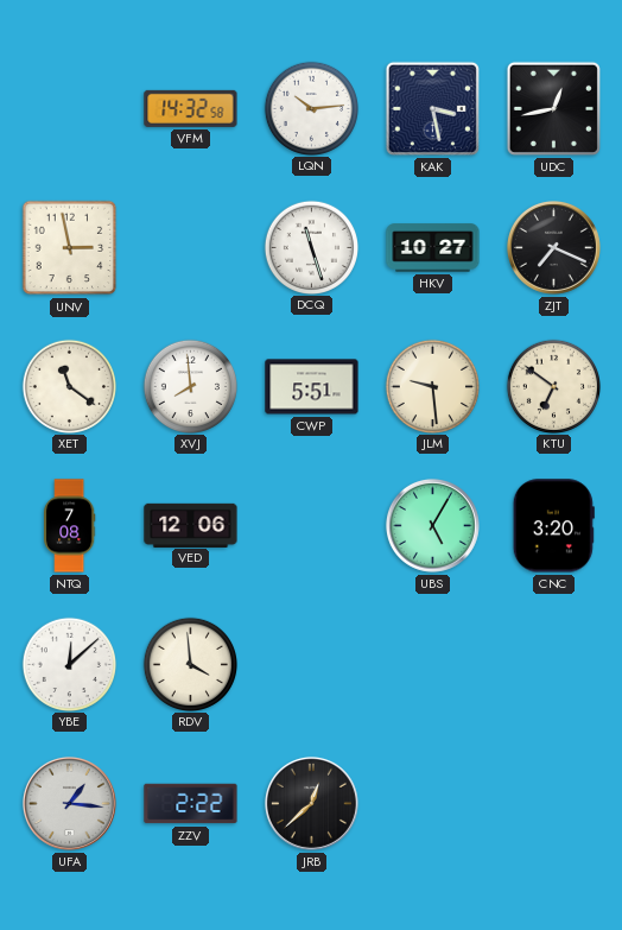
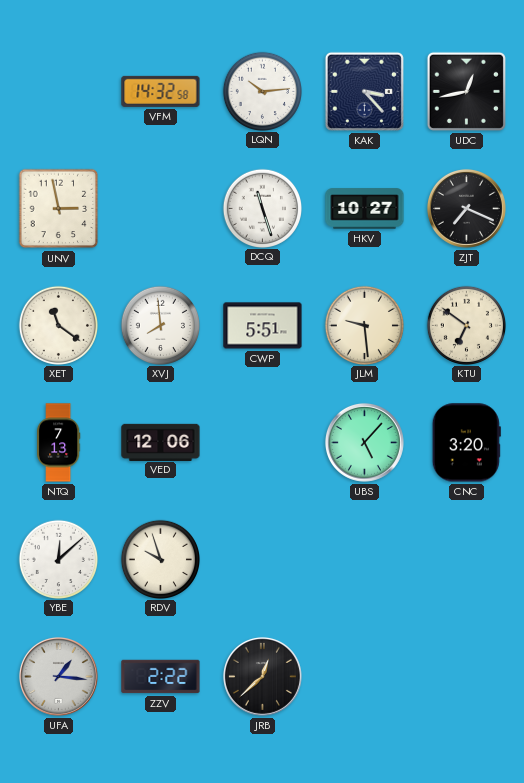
KAK: 3:28 -> 3:23 (364, 91)
NTQ: 7:08 -> 7:13 (58, 443)
UBS: 5:05 -> 5:07 (364, 442)
RDV: 3:59 -> 9:57 (160, 559)
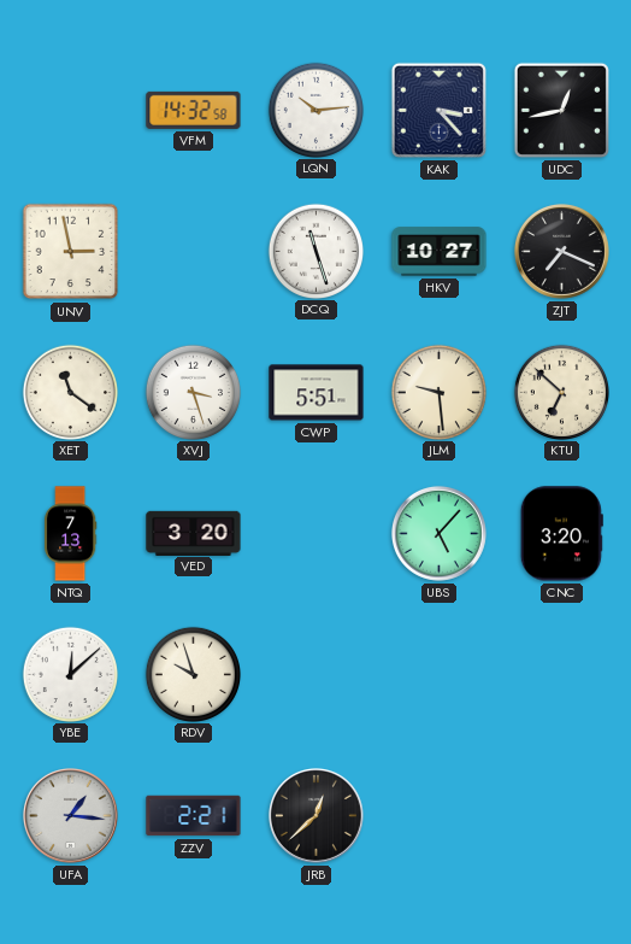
XVJ: 7:59 -> 3:27 (193, 392)
KTU: 6:51 -> 6:52 (561, 392)
VED: 12:06 -> 3:20 (194, 533)
ZZV: 2:22 -> 2:21 (194, 816)
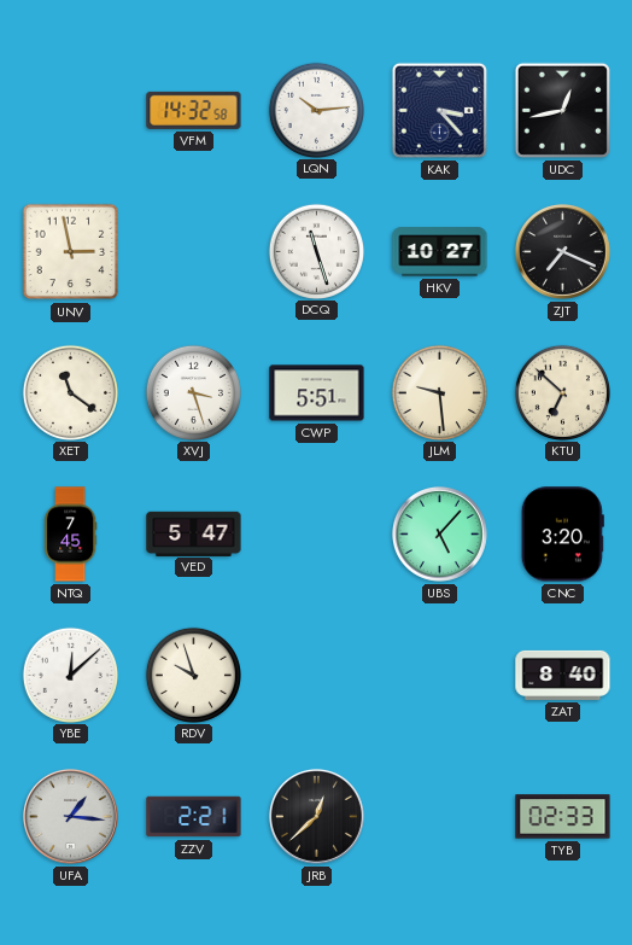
NTQ: 7:13 -> 7:45 (70, 535)
VED: 3:20 -> 5:47 (194, 533)
ZAT: none -> 8:40 (563, 675)
TYB: none -> 02:33 (563, 817)
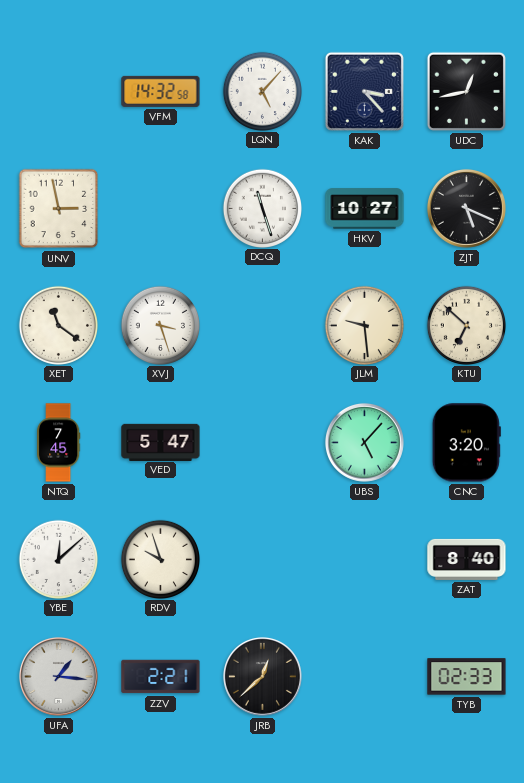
LQN: 10:14 -> 5:07 (262, 91)
ZJT: 7:19 -> 5:19 (466, 208)
CWP: 5:51 -> none (317, 393)
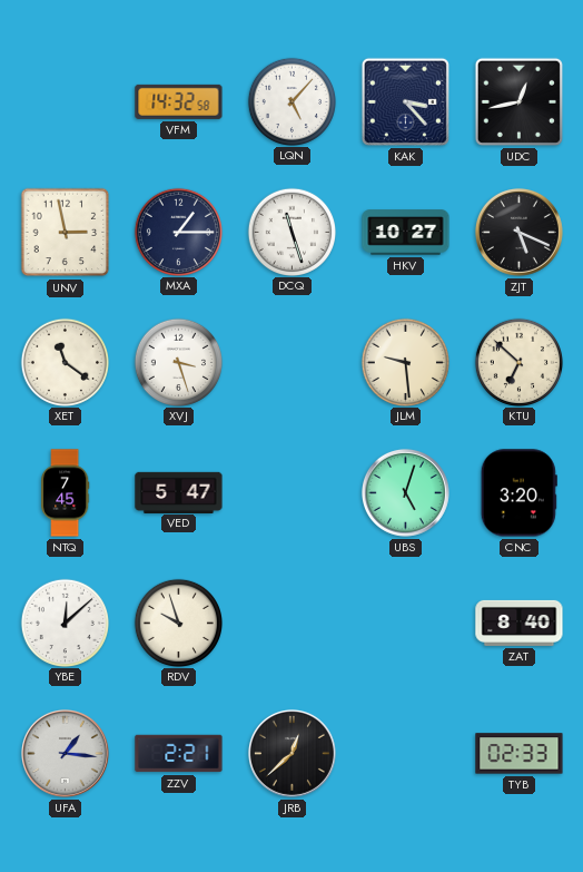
MXA: none -> 1:15 (178, 232)
UBS: 5:07 -> 5:03 (405, 492)
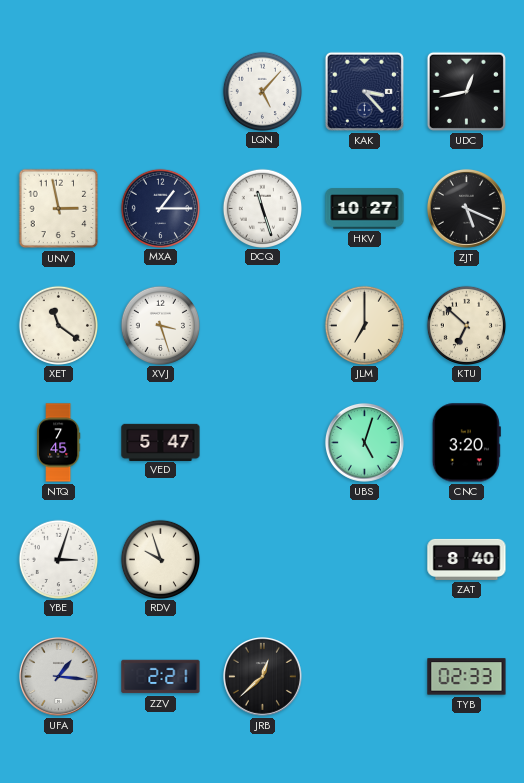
VFM: 14:32 -> none (179, 101)
JLM: 9:29 -> 7:00 (364, 325)
YBE: 12:08 -> 3:03 (58, 559)
